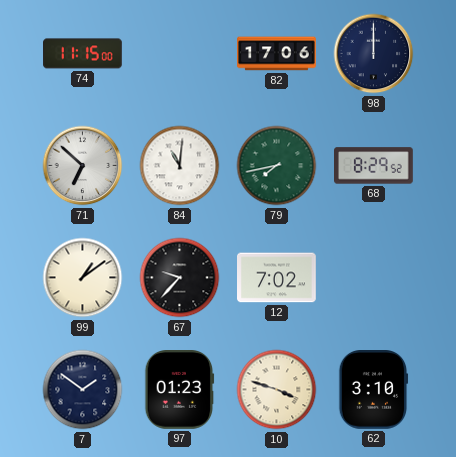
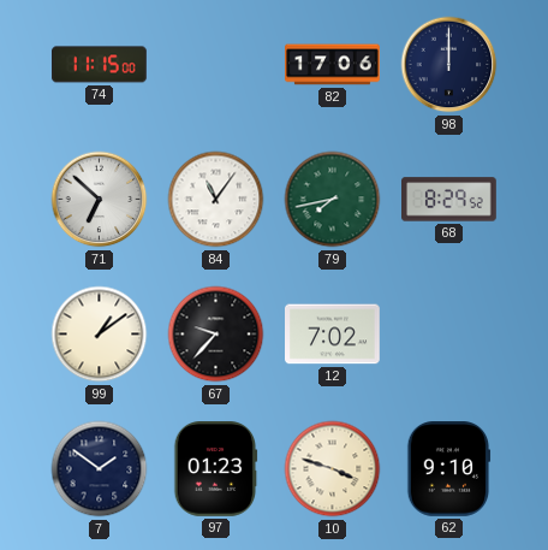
84: 11:01 -> 11:06 (216, 200)
62: 3:10 -> 9:10 (448, 469)
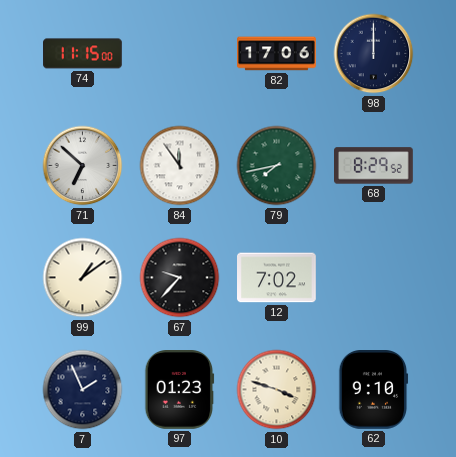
84: 11:06 -> 11:54 (180, 166)
7: 1:51 -> 1:56 (83, 390)
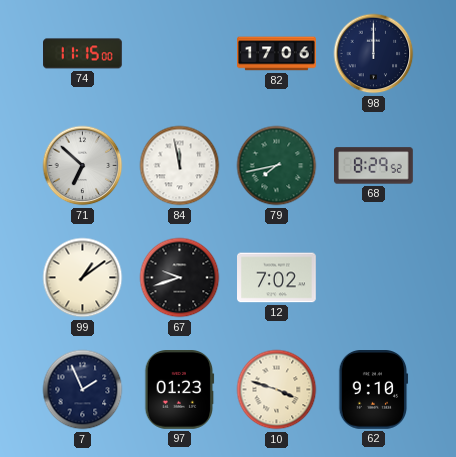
84: 11:54 -> 11:58 (180, 166)
67: 9:37 -> 9:42 (180, 278)
